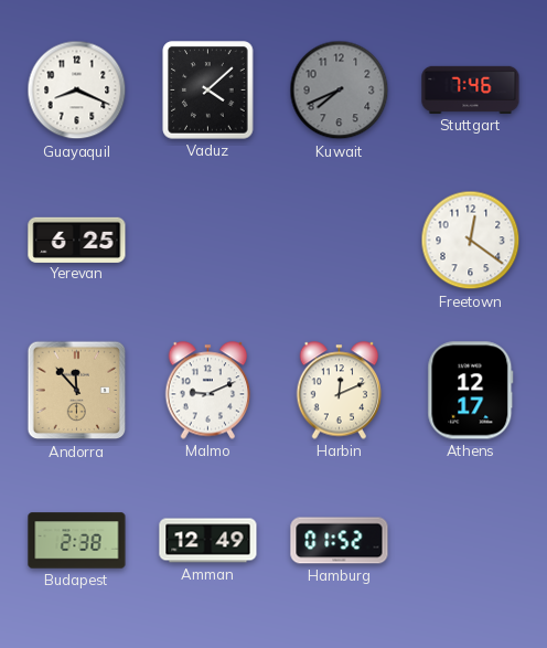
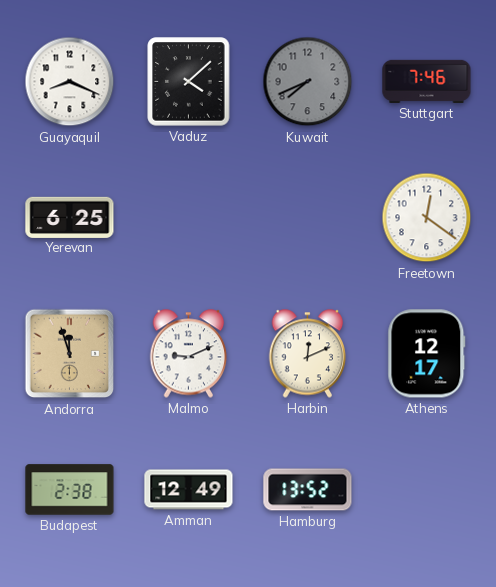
Andorra: 11:53 -> 11:57 (70, 354)
Hamburg: 01:52 -> 13:52 (308, 490)
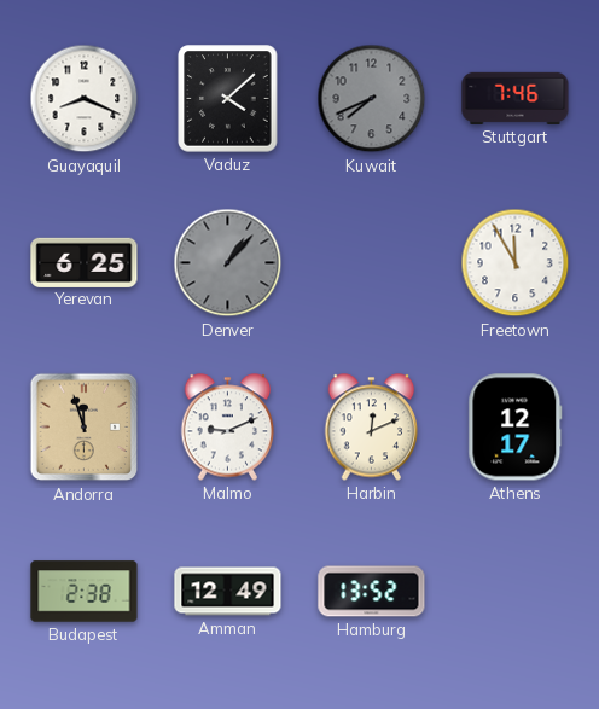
Denver: none -> 1:07 (228, 263)
Freetown: 12:21 -> 11:55 (516, 263)
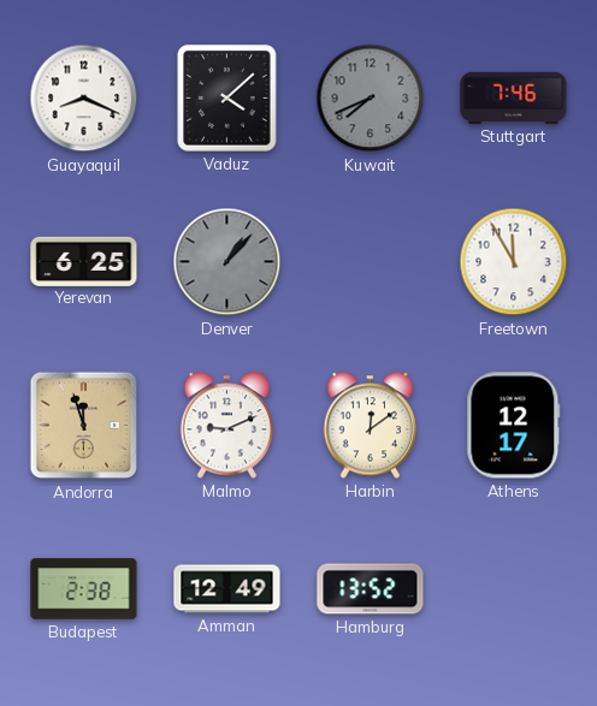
Harbin: 12:11 -> 12:09 (371, 426)
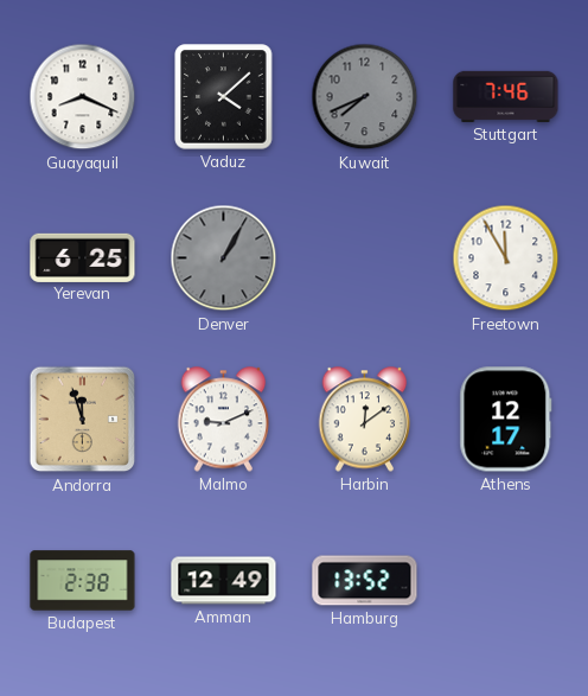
Denver: 1:07 -> 1:05 (224, 258)
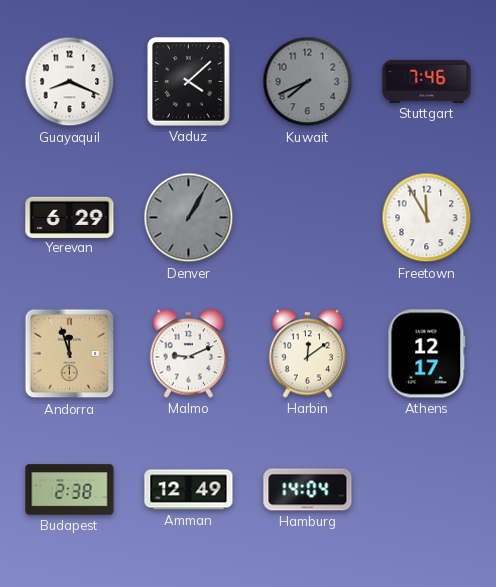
Yerevan: 6:25 -> 6:29 (70, 217)
Hamburg: 13:52 -> 14:04 (308, 490)
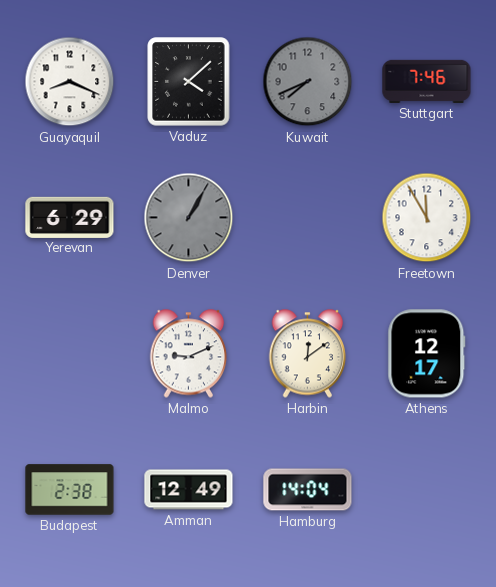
Andorra: 11:57 -> none (70, 354)
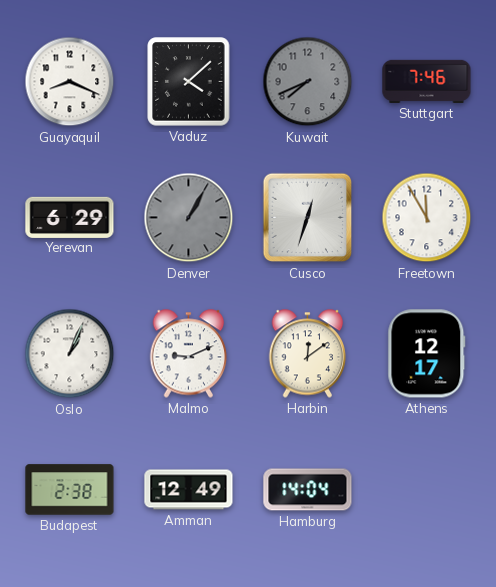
Cusco: none -> 12:33 (308, 218)
Oslo: none -> 1:04 (70, 354)
